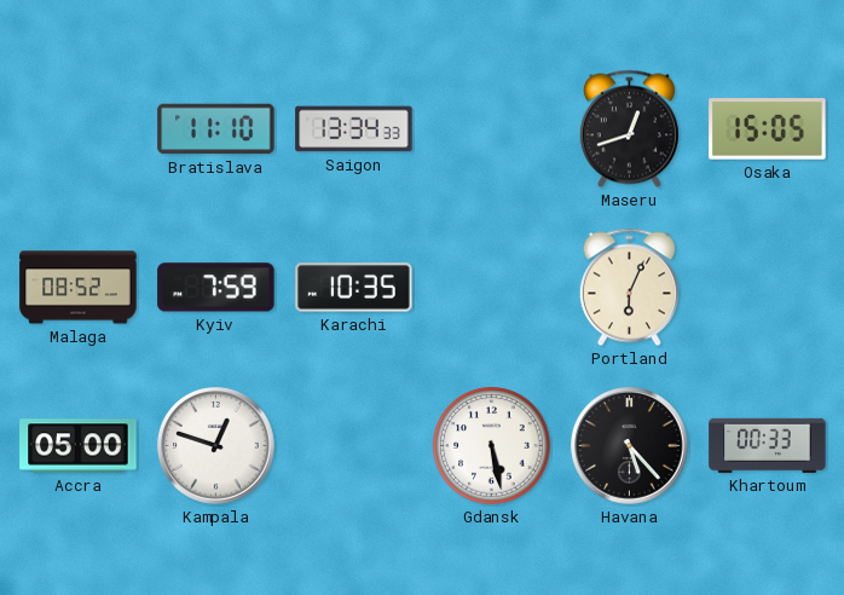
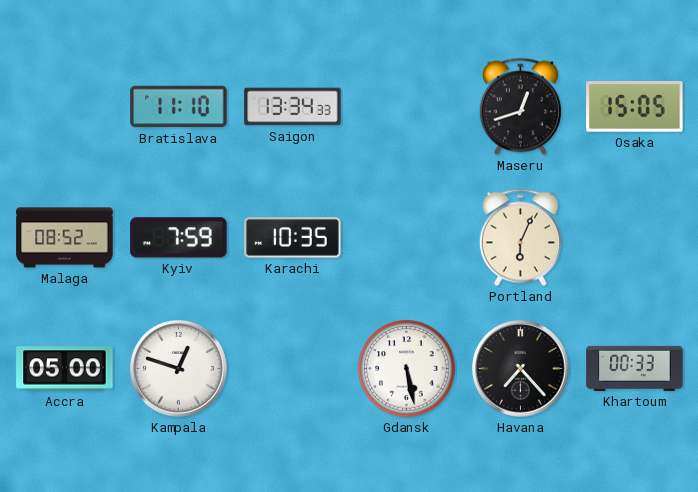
Havana: 5:23 -> 7:23 (521, 369)
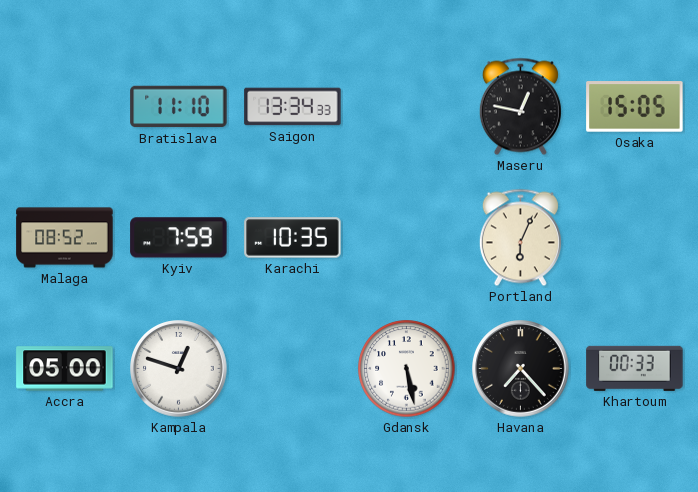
Maseru: 12:42 -> 12:47 (520, 107)
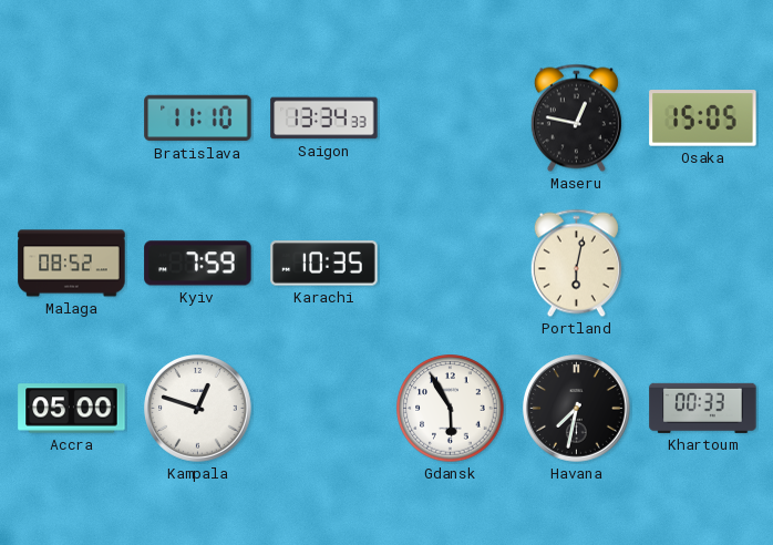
Portland: 6:04 -> 6:02 (576, 264)
Gdansk: 5:28 -> 5:55 (451, 409)
Havana: 7:23 -> 7:32 (577, 409)
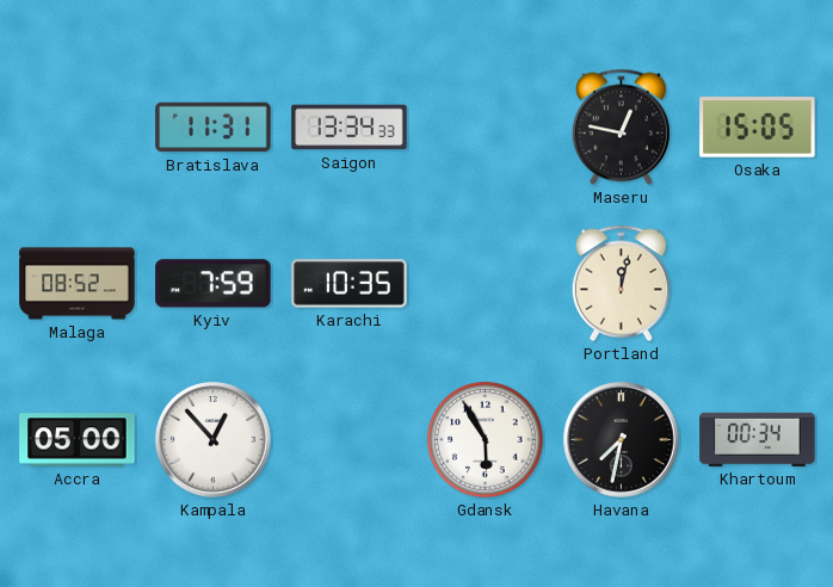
Bratislava: 11:10 -> 11:31 (214, 128)
Portland: 6:02 -> 12:02 (621, 284)
Kampala: 12:48 -> 12:53 (214, 440)
Khartoum: 00:33 -> 00:34 (758, 439)
